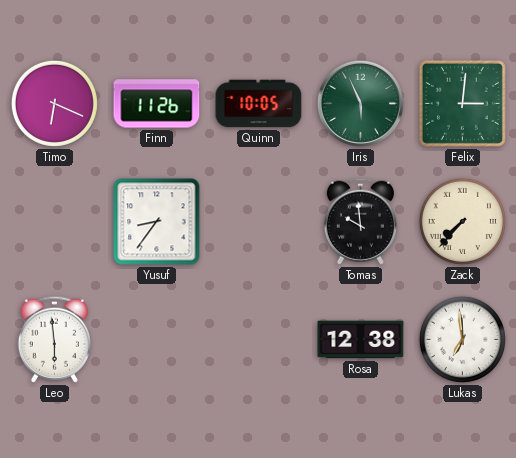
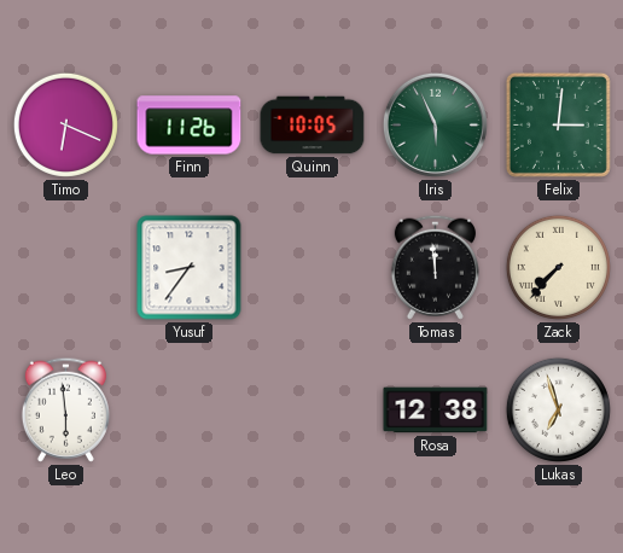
Tomas: 9:59 -> 11:59 (435, 267)
Lukas: 6:59 -> 6:57 (558, 409)
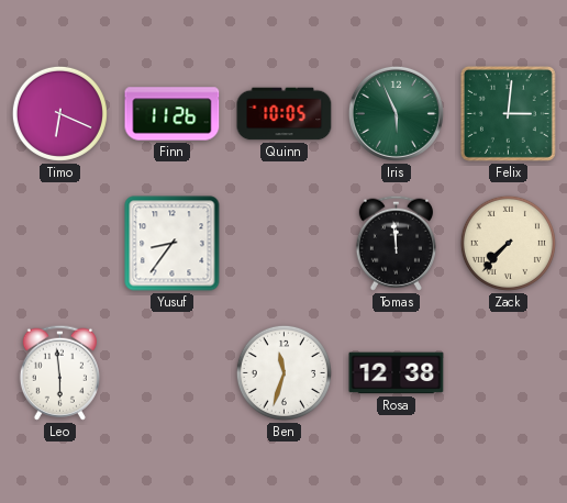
Ben: none -> 11:33 (283, 372)
Lukas: 6:57 -> none (558, 409)
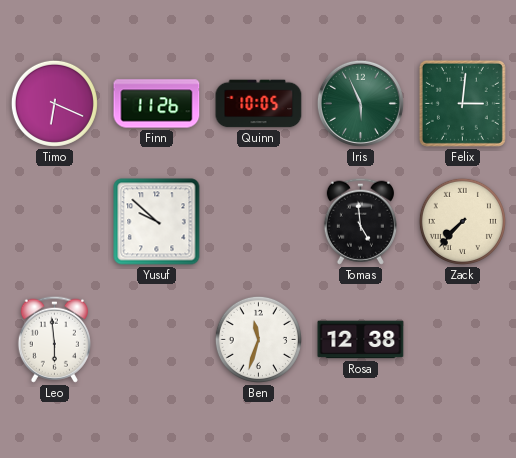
Yusuf: 8:36 -> 9:52 (157, 222)
Tomas: 11:59 -> 4:59 (360, 221)
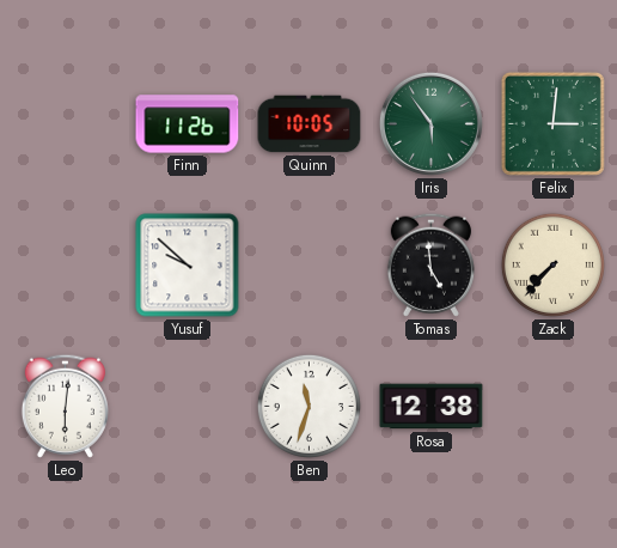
Timo: 6:19 -> none (54, 103)
Iris: 5:56 -> 5:54 (430, 123)
Leo: 5:59 -> 6:01 (65, 406)
